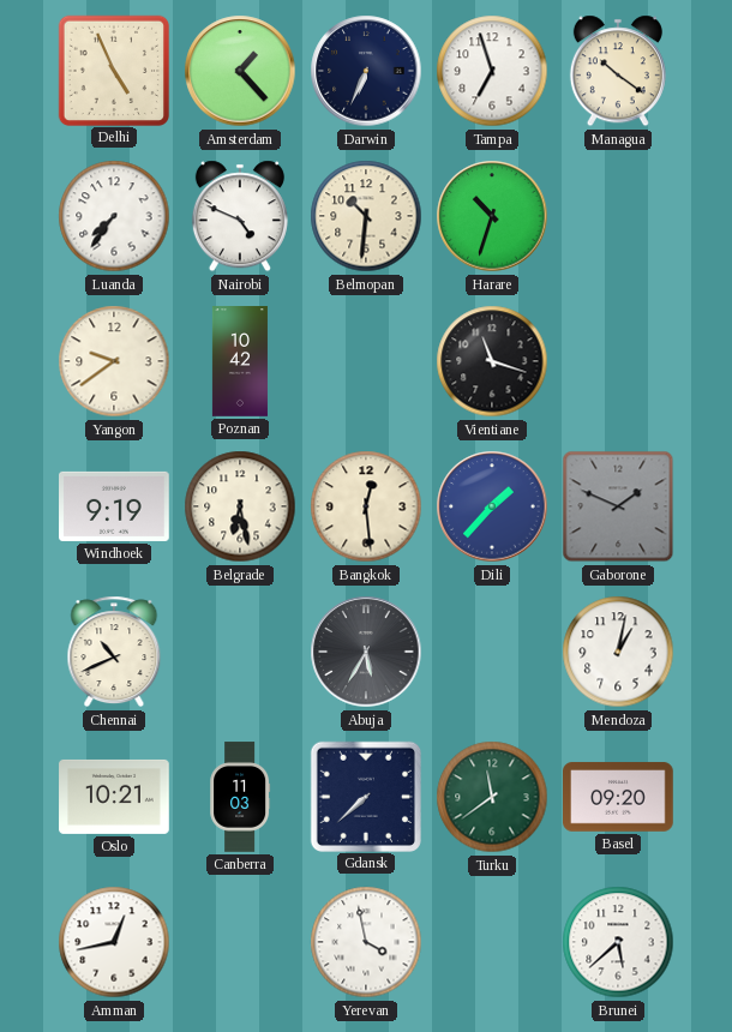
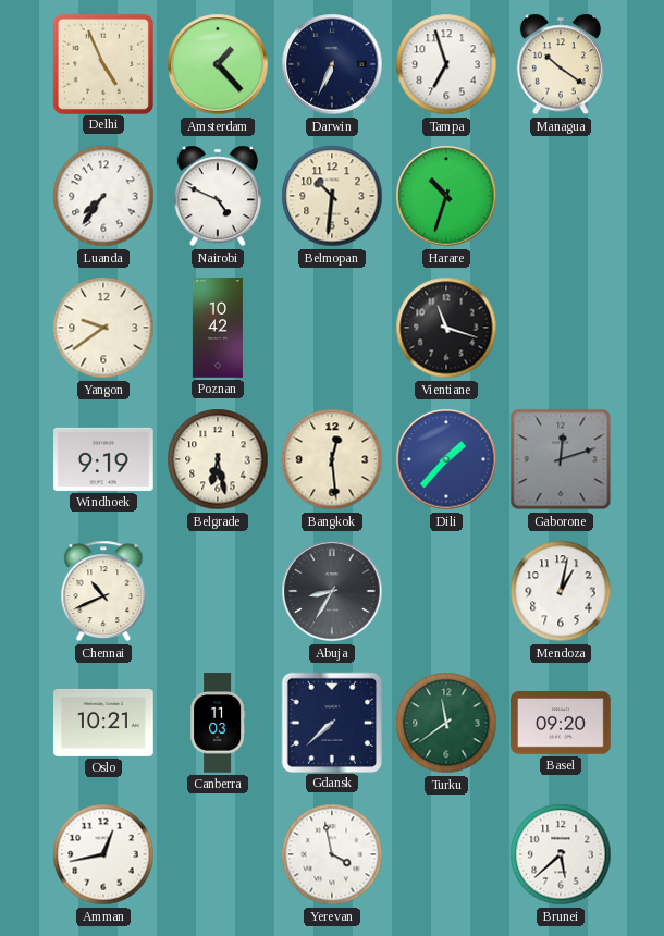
Gaborone: 1:49 -> 12:12 (561, 459)
Abuja: 5:35 -> 8:35 (332, 591)
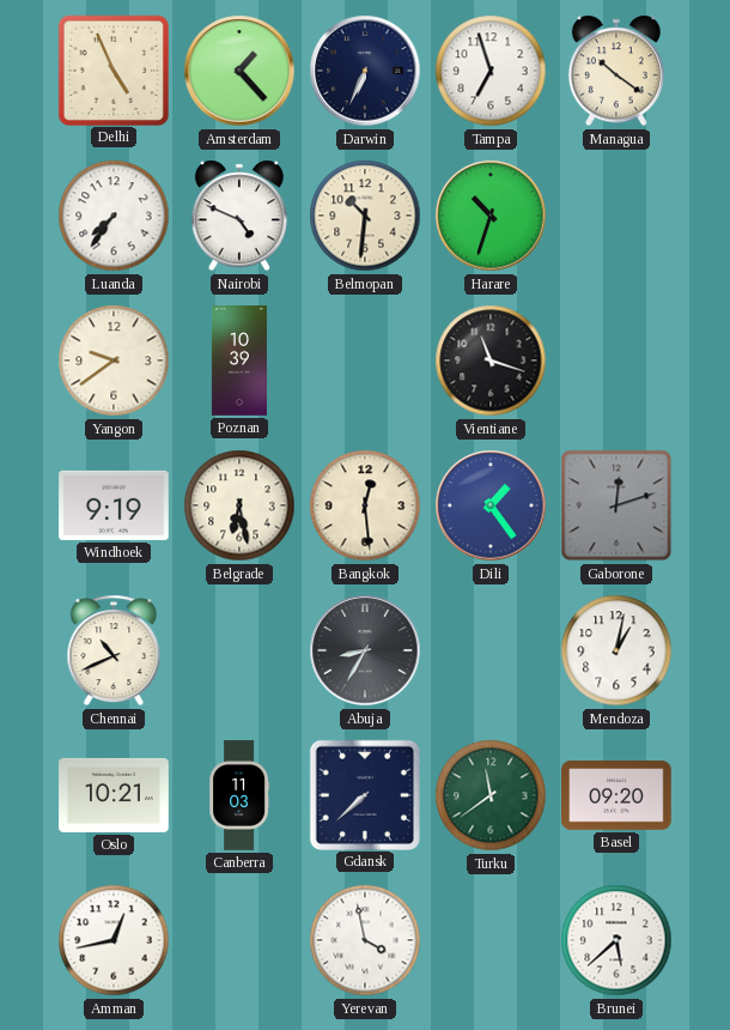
Poznan: 10:42 -> 10:39 (239, 360)
Dili: 1:37 -> 1:24 (491, 505)
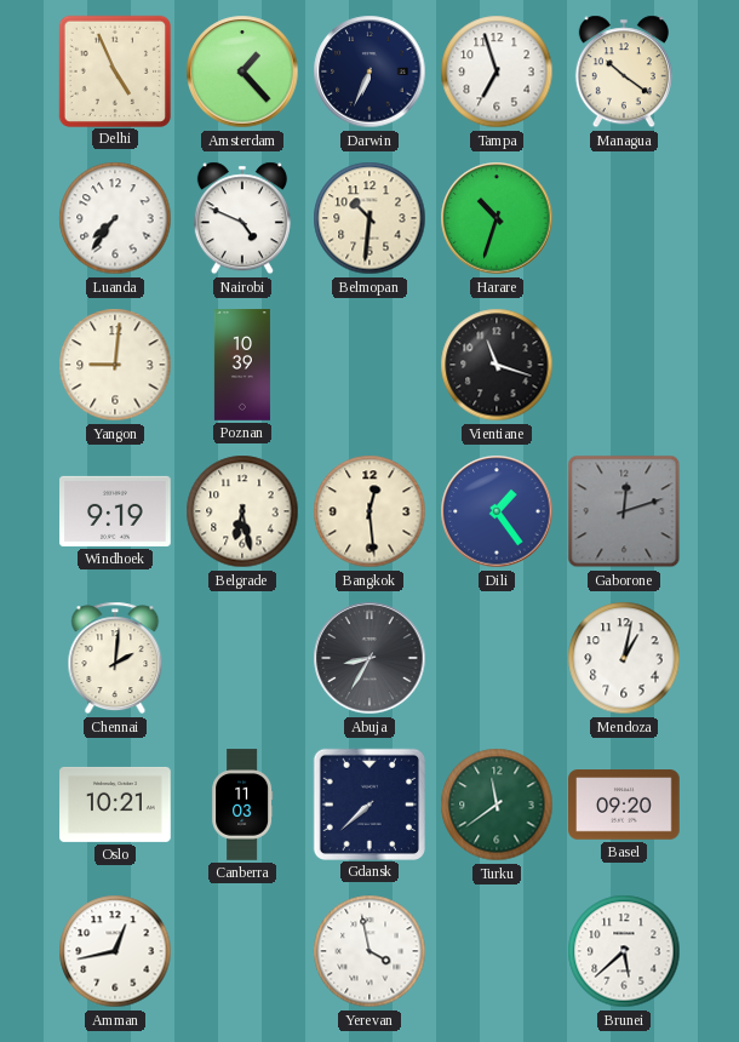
Yangon: 9:39 -> 9:01 (115, 365)
Chennai: 10:41 -> 2:01 (115, 658)
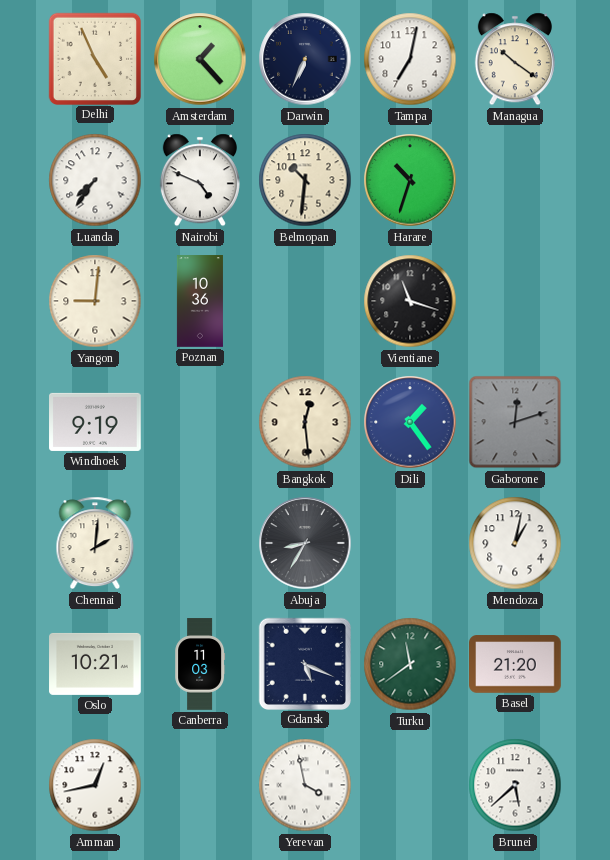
Tampa: 6:57 -> 7:02 (410, 59)
Poznan: 10:39 -> 10:36 (200, 301)
Belgrade: 6:28 -> none (242, 511)
Gdansk: 7:38 -> 5:19 (304, 663)
Basel: 09:20 -> 21:20 (515, 664)
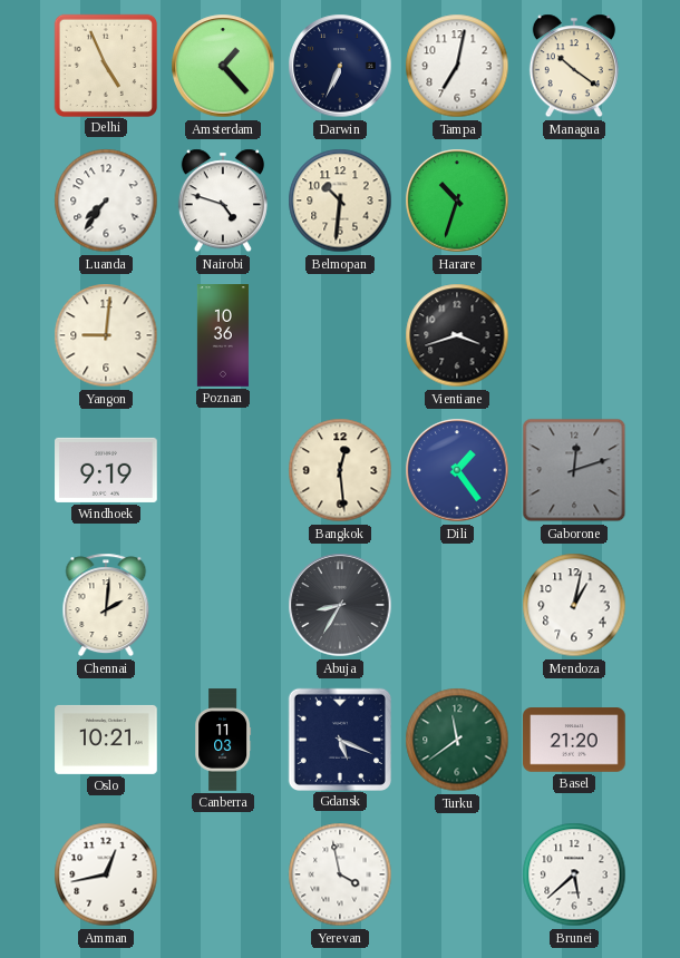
Nairobi: 4:49 -> 4:48 (223, 201)
Vientiane: 11:18 -> 3:42 (457, 335)
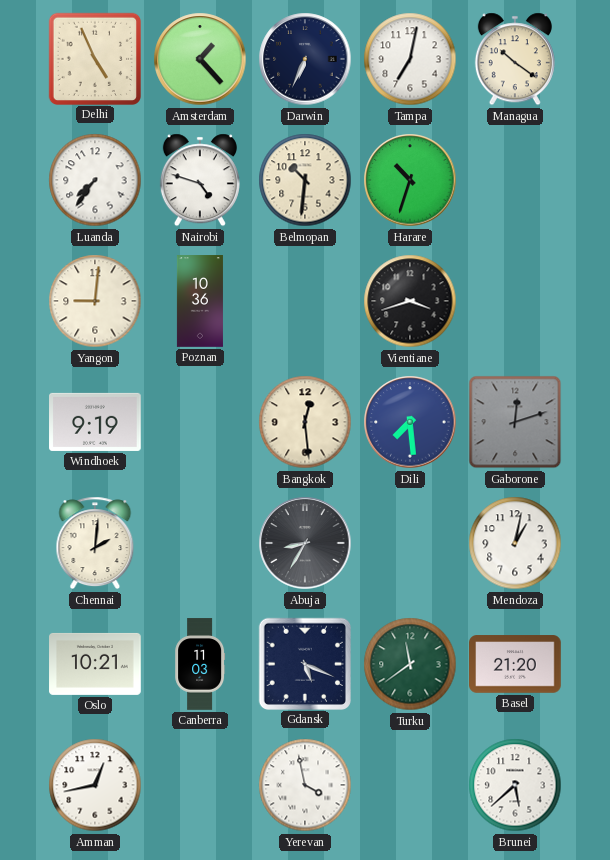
Dili: 1:24 -> 7:29 (410, 422)
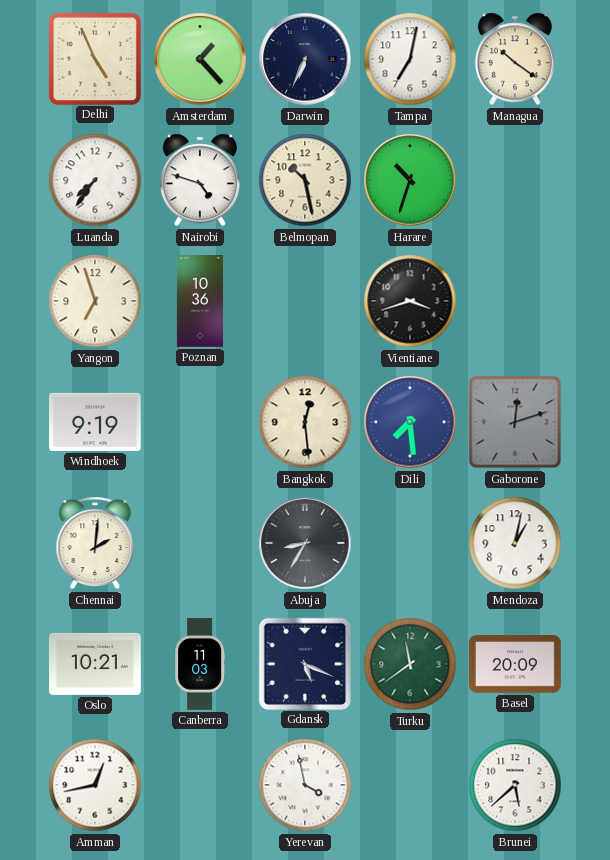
Belmopan: 10:31 -> 10:28 (305, 180)
Yangon: 9:01 -> 6:57 (95, 301)
Basel: 21:20 -> 20:09 (515, 664)
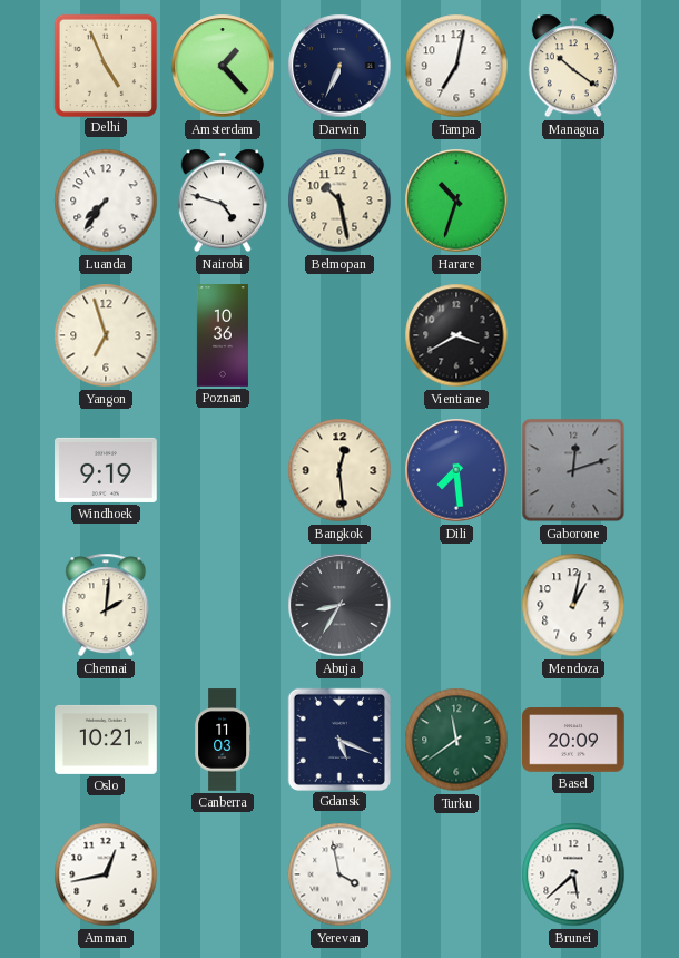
Vientiane: 3:42 -> 3:40 (456, 335)
